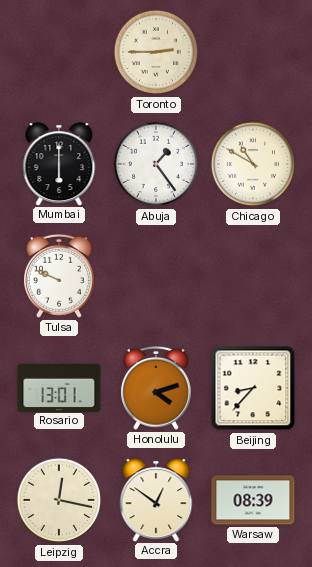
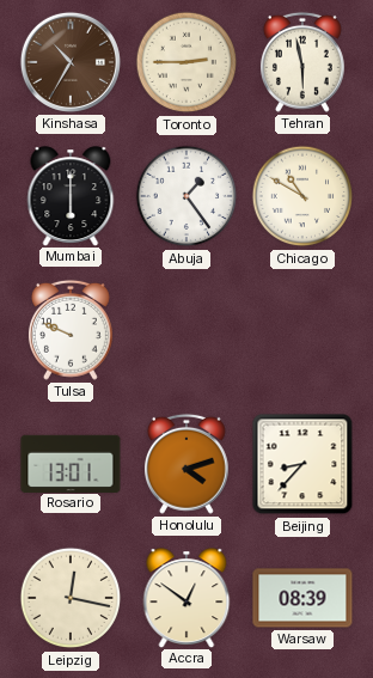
Kinshasa: none -> 10:35 (71, 62)
Tehran: none -> 5:58 (302, 62)
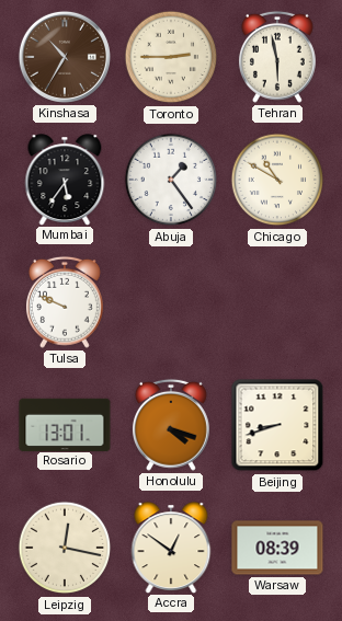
Mumbai: 6:00 -> 5:36 (65, 180)
Honolulu: 4:12 -> 4:18 (171, 425)
Beijing: 8:37 -> 8:42 (277, 425)
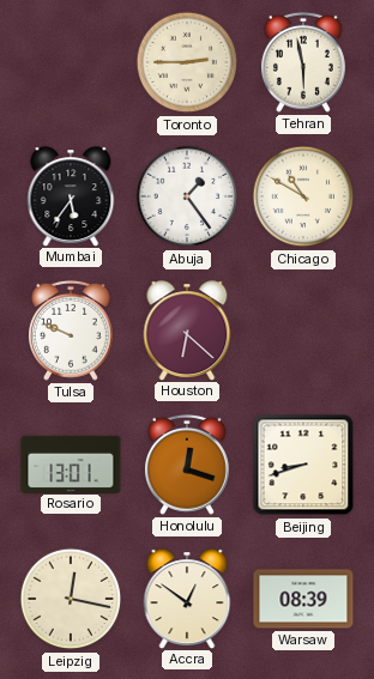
Kinshasa: 10:35 -> none (65, 57)
Houston: none -> 6:22 (187, 331)
Honolulu: 4:18 -> 12:18 (187, 465)
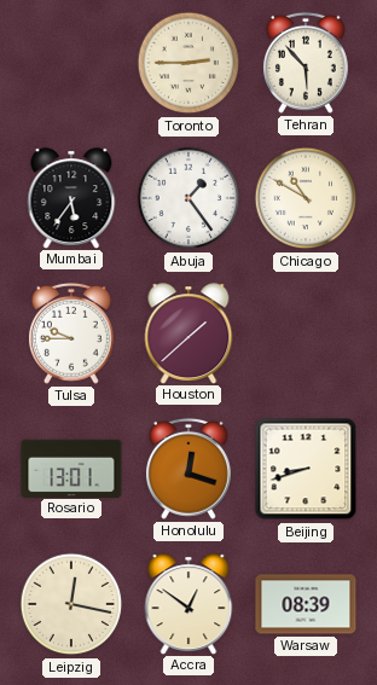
Tehran: 5:58 -> 5:53 (306, 63)
Tulsa: 9:49 -> 9:45 (71, 333)
Houston: 6:22 -> 1:38 (188, 333)
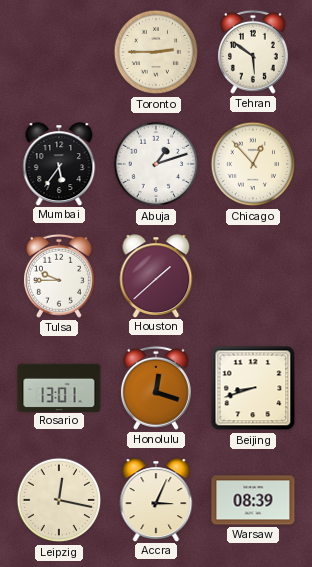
Tehran: 5:53 -> 5:51 (253, 52)
Abuja: 1:24 -> 1:12 (156, 164)
Chicago: 10:50 -> 12:53 (253, 164)
Accra: 12:51 -> 3:04 (156, 500)
